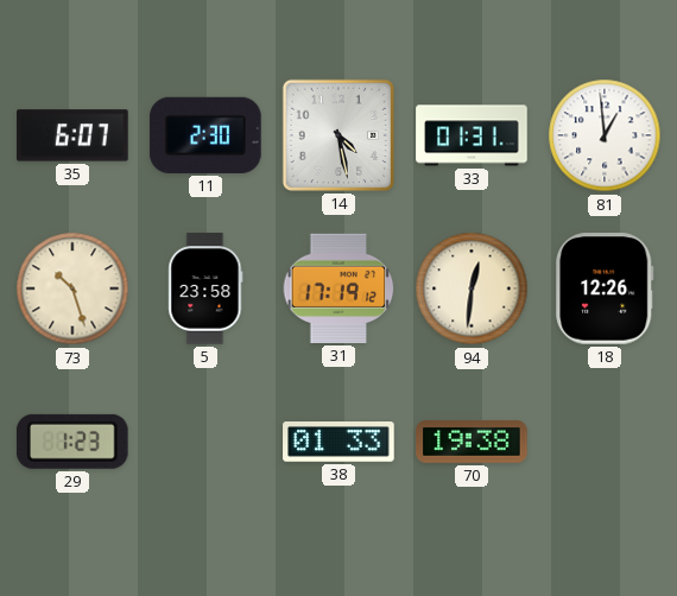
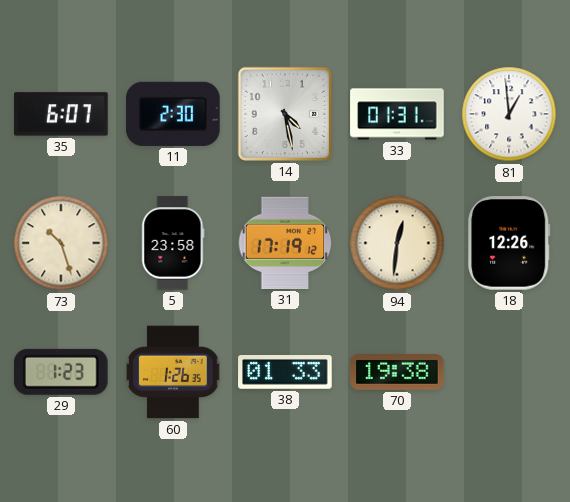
60: none -> 1:26 (173, 372)
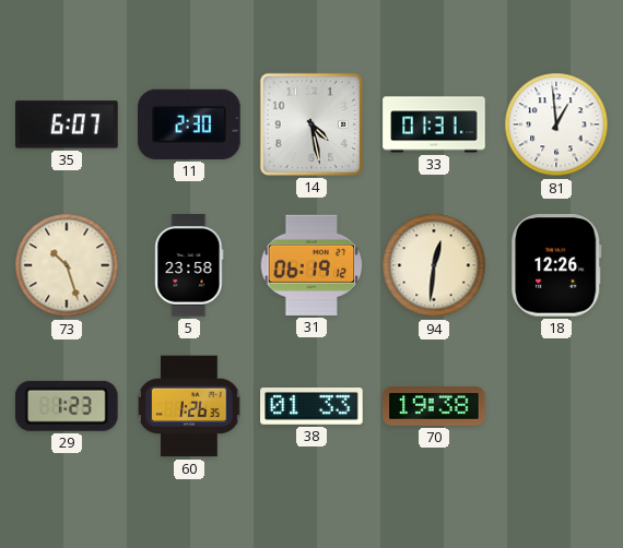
31: 17:19 -> 06:19 (311, 265)
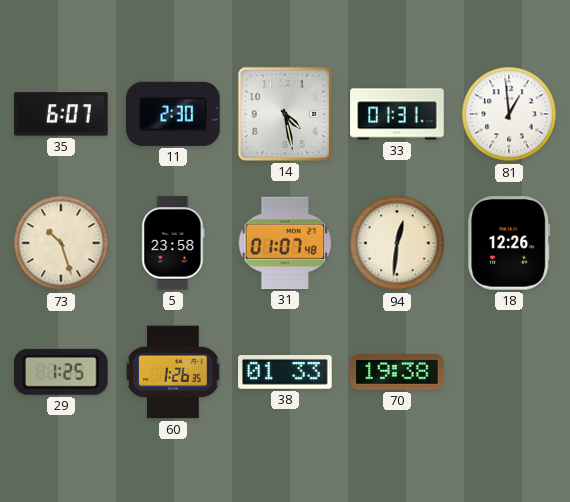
31: 06:19 -> 01:07 (285, 243)
29: 1:23 -> 1:25 (61, 372)
